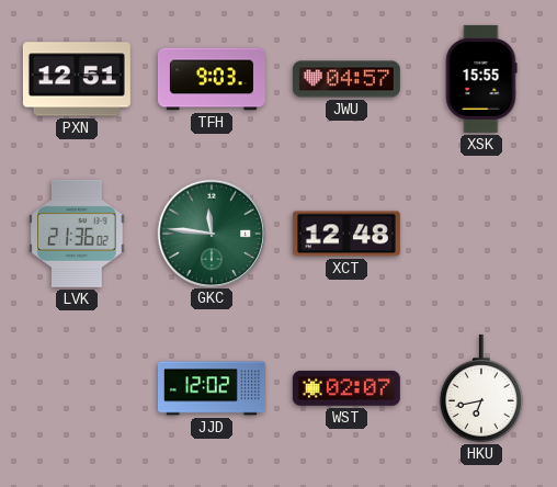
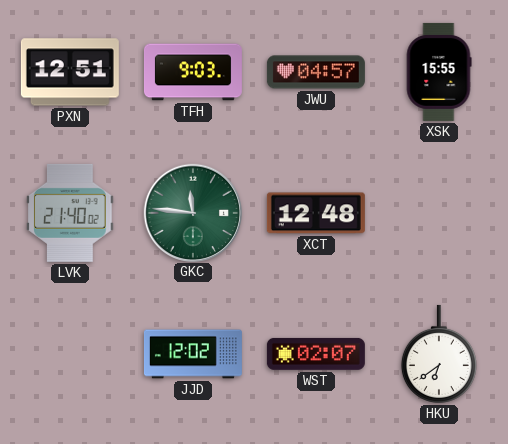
LVK: 21:36 -> 21:40 (70, 213)
HKU: 6:43 -> 6:39 (439, 354)
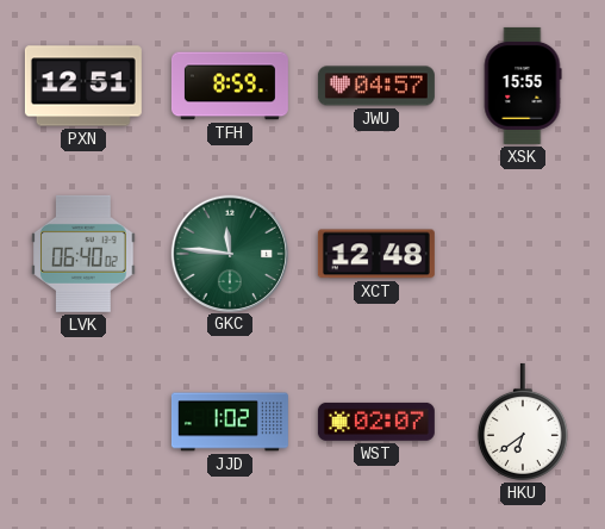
TFH: 9:03 -> 8:59 (230, 86)
LVK: 21:40 -> 06:40 (83, 254)
JJD: 12:02 -> 1:02 (230, 422)
